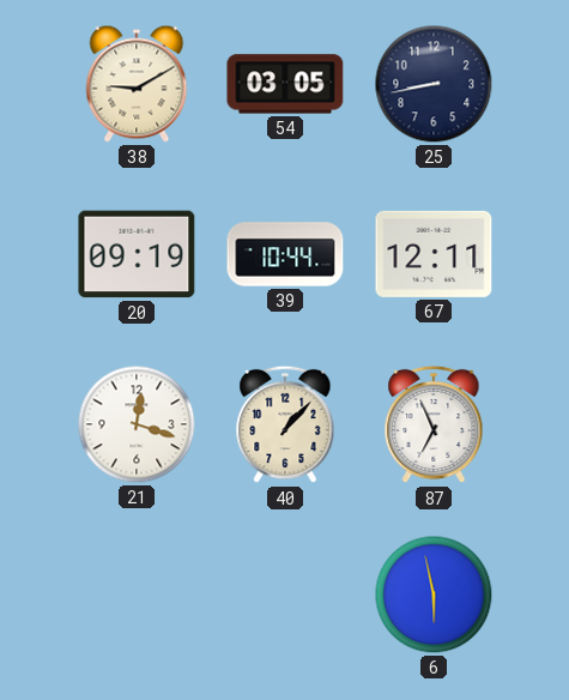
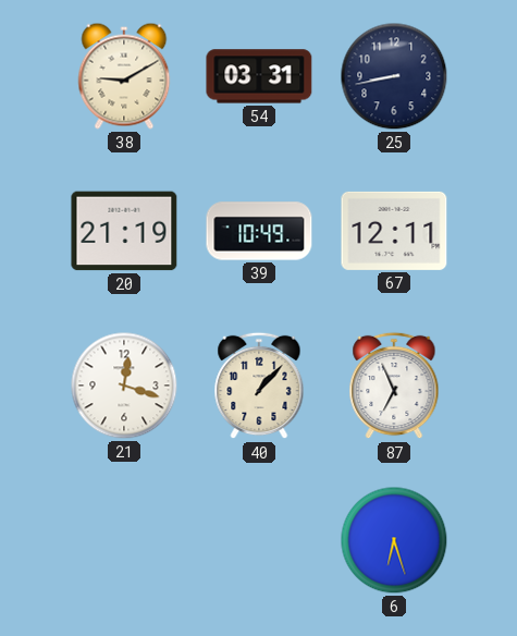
54: 03:05 -> 03:31 (259, 76)
20: 09:19 -> 21:19 (124, 231)
39: 10:44 -> 10:49 (259, 231)
6: 5:58 -> 6:27 (394, 540)
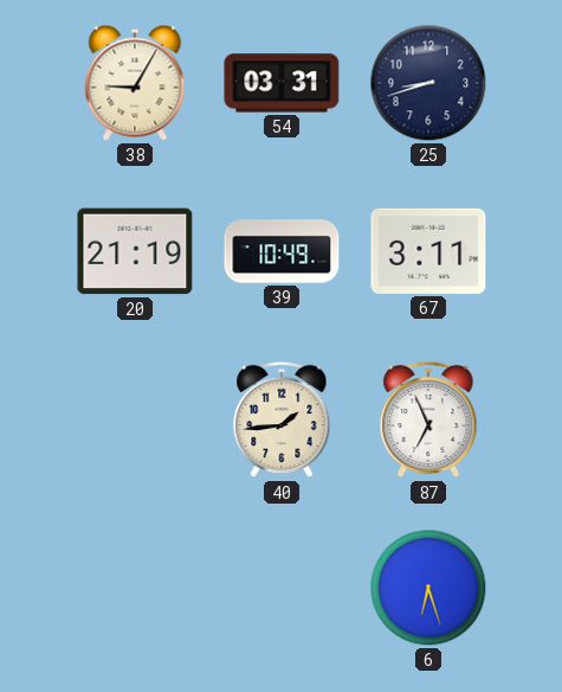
38: 9:10 -> 9:05 (135, 83)
25: 8:43 -> 8:42 (428, 83)
67: 12:11 -> 3:11 (428, 251)
21: 12:18 -> none (124, 386)
40: 1:07 -> 1:44 (282, 419)
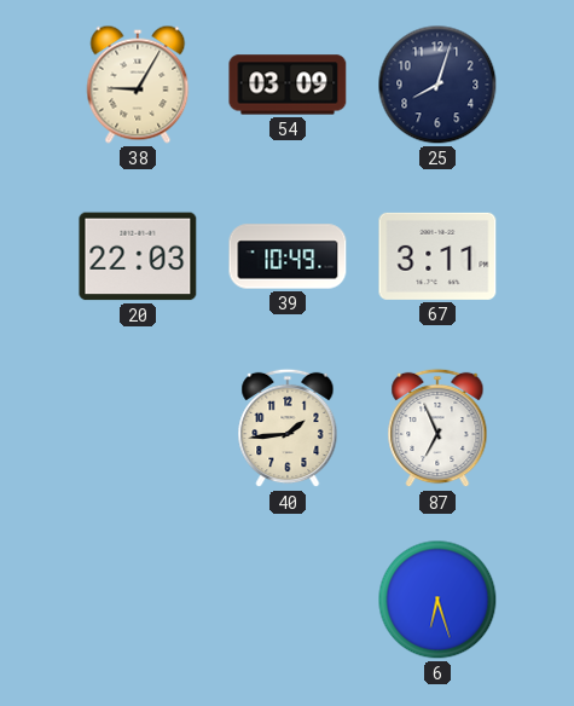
54: 03:31 -> 03:09 (288, 85)
25: 8:42 -> 8:03 (437, 85)
20: 21:19 -> 22:03 (138, 256)
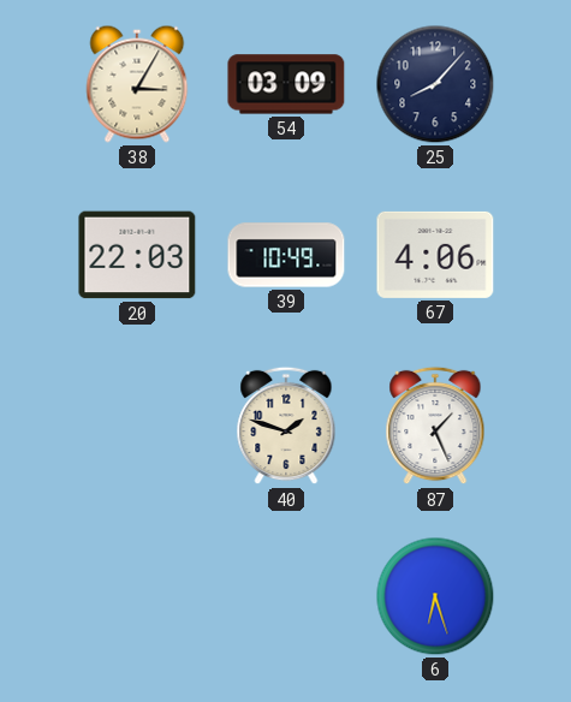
38: 9:05 -> 3:05 (137, 84)
25: 8:03 -> 8:07 (435, 84)
67: 3:11 -> 4:06 (435, 255)
40: 1:44 -> 1:48 (286, 426)
87: 6:56 -> 1:26 (435, 426)
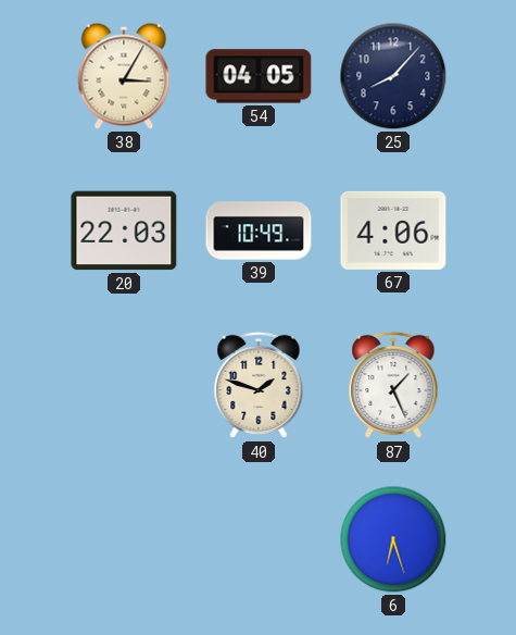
54: 03:09 -> 04:05 (259, 76)
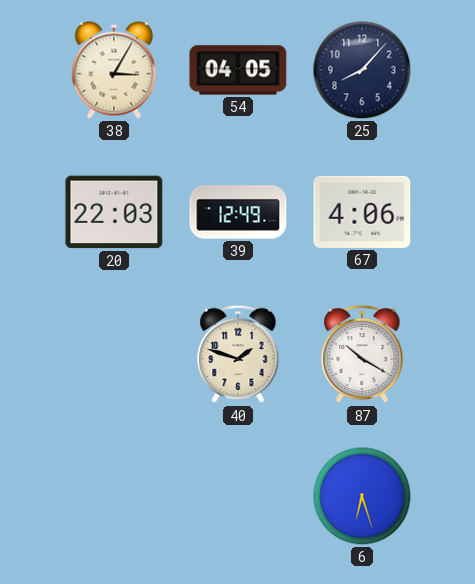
39: 10:49 -> 12:49 (238, 212)
87: 1:26 -> 10:20 (362, 354)
